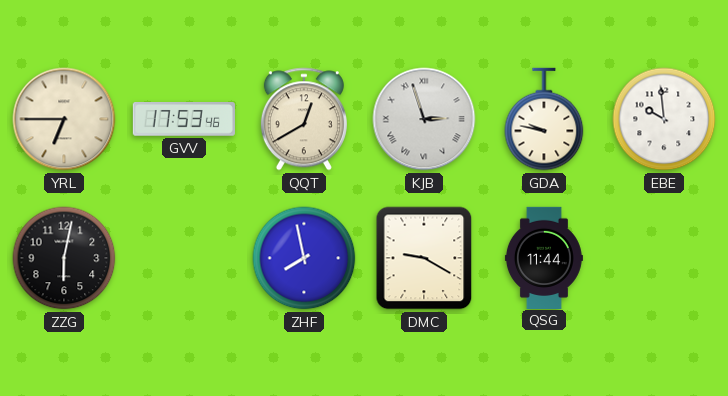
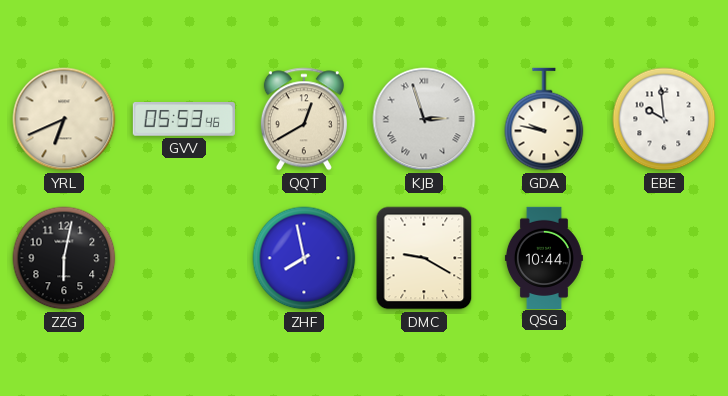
YRL: 6:45 -> 6:41 (64, 119)
GVV: 17:53 -> 05:53 (184, 120)
QSG: 11:44 -> 10:44 (544, 257)
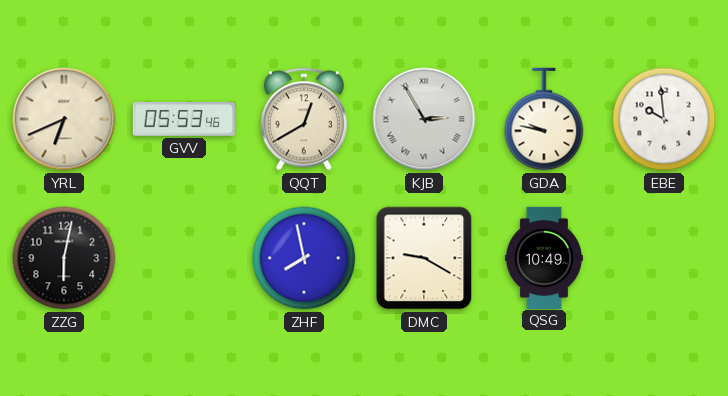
KJB: 2:57 -> 2:55 (424, 119)
QSG: 10:44 -> 10:49 (544, 257)
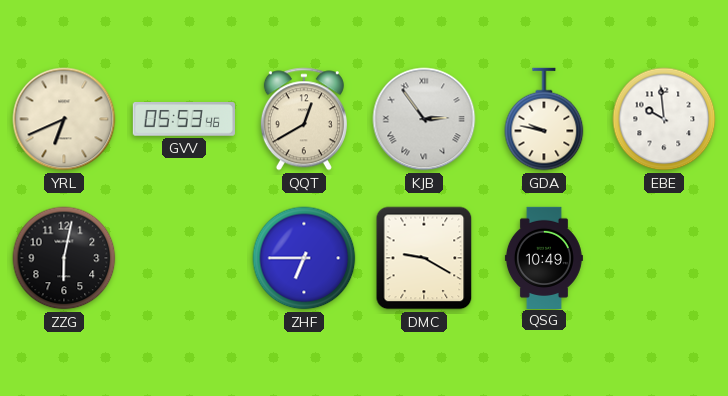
KJB: 2:55 -> 2:54 (424, 119)
ZHF: 7:58 -> 6:45 (304, 258)
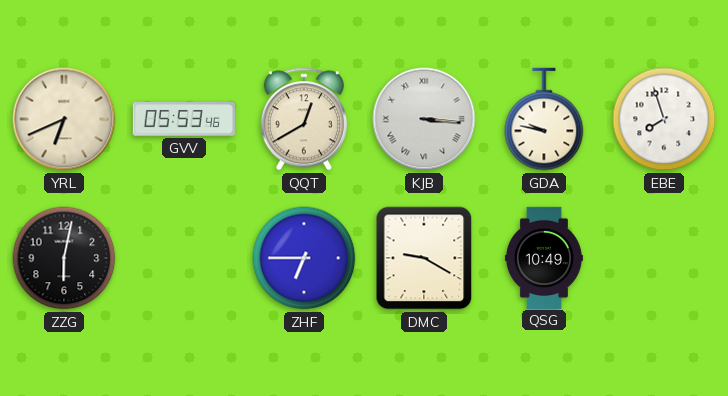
KJB: 2:54 -> 3:16 (424, 119)
EBE: 9:59 -> 7:57 (664, 119)
